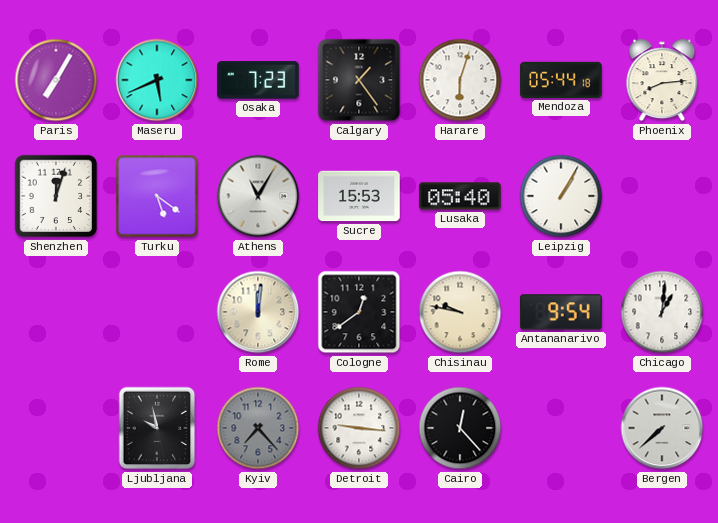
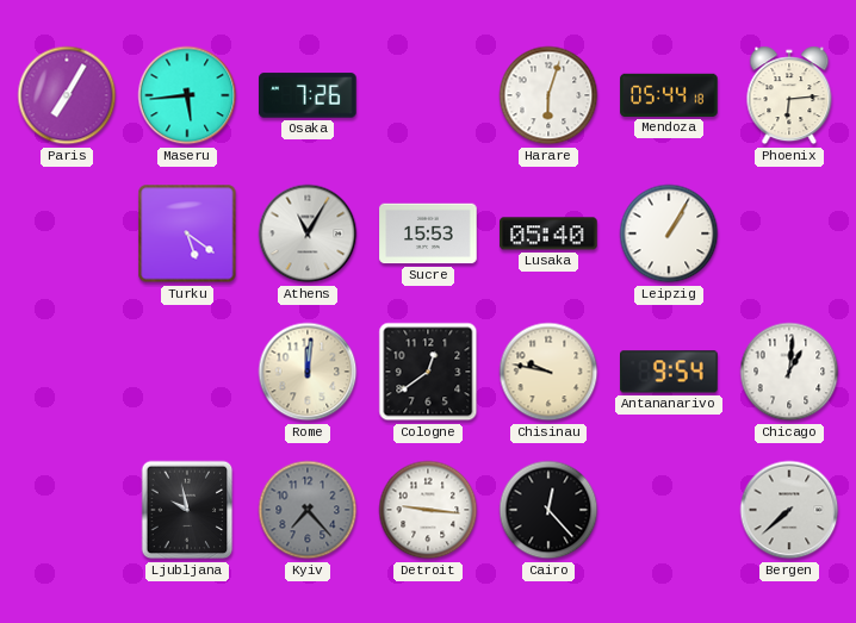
Maseru: 5:41 -> 5:44 (187, 95)
Osaka: 7:23 -> 7:26 (308, 95)
Calgary: 1:24 -> none (359, 80)
Phoenix: 8:14 -> 6:14 (789, 95)
Shenzhen: 12:03 -> none (56, 196)
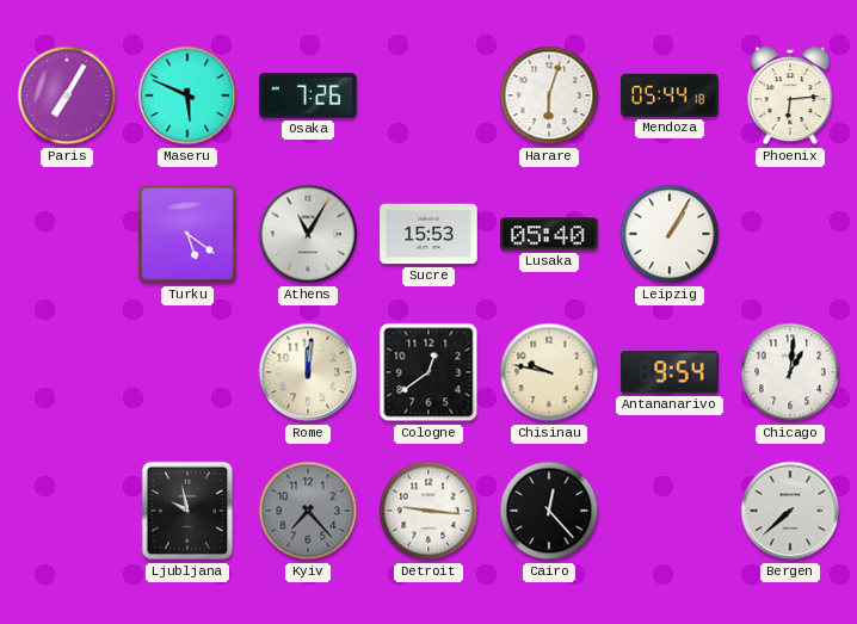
Maseru: 5:44 -> 5:49 (187, 95)
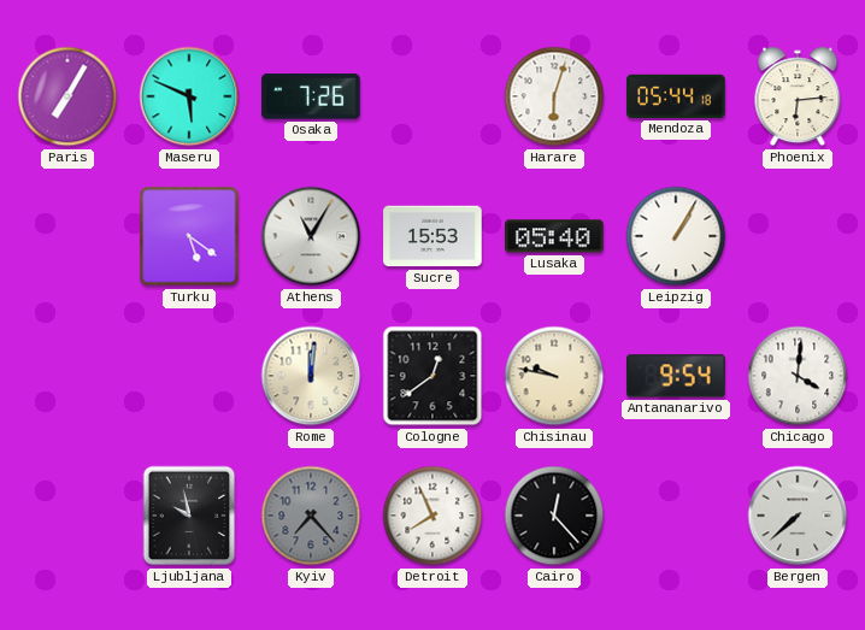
Chicago: 1:01 -> 4:01 (798, 376)
Detroit: 9:16 -> 7:56 (432, 516)
